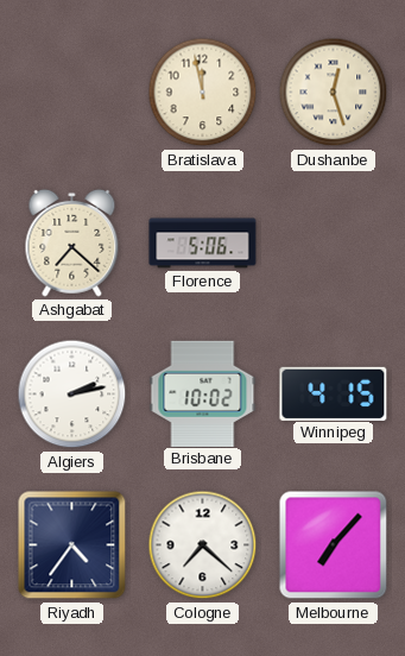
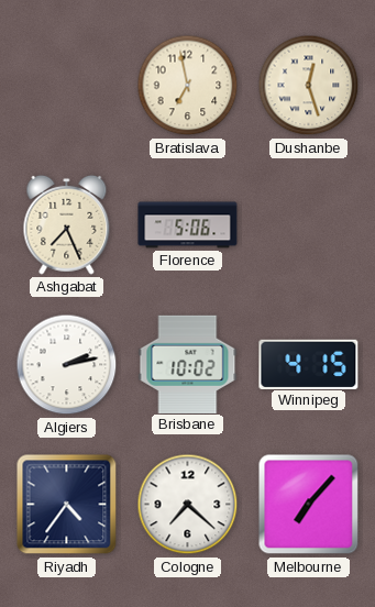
Bratislava: 11:58 -> 6:58 (188, 86)
Ashgabat: 7:22 -> 7:26 (67, 224)
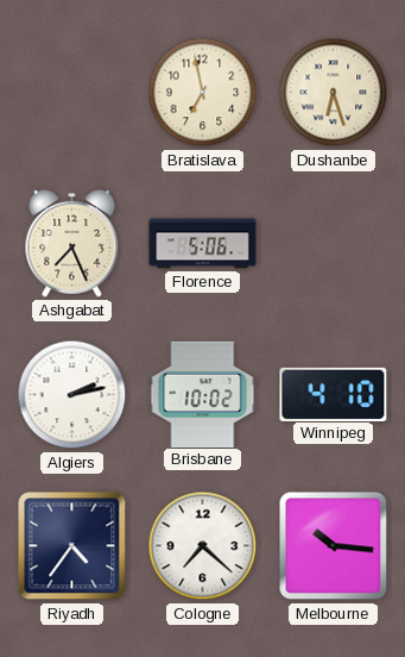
Dushanbe: 12:27 -> 6:27 (334, 93)
Winnipeg: 4:15 -> 4:10 (334, 394)
Melbourne: 7:07 -> 10:16 (334, 546)
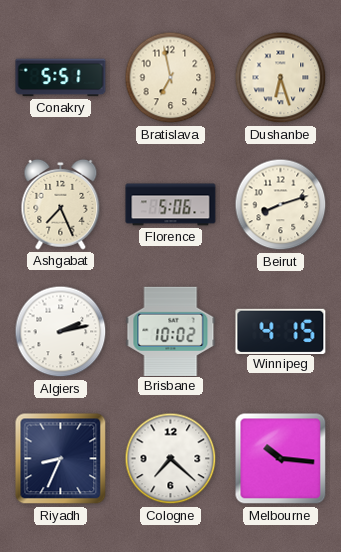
Conakry: none -> 5:51 (61, 78)
Beirut: none -> 8:12 (281, 205)
Winnipeg: 4:10 -> 4:15 (281, 331)
Riyadh: 4:36 -> 8:34 (61, 459)
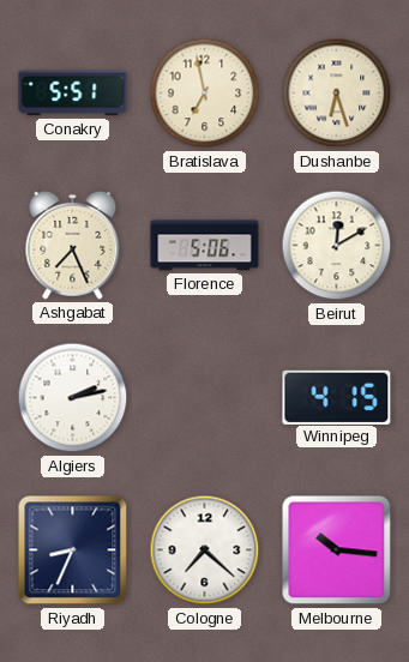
Beirut: 8:12 -> 12:10 (337, 246)
Brisbane: 10:02 -> none (171, 331)
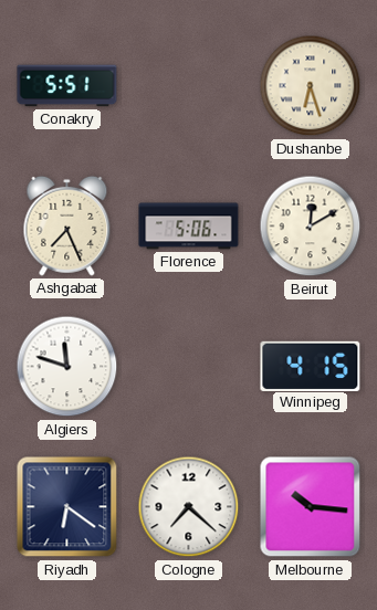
Bratislava: 6:58 -> none (205, 94)
Algiers: 2:13 -> 11:48 (67, 367)
Riyadh: 8:34 -> 6:21 (67, 507)
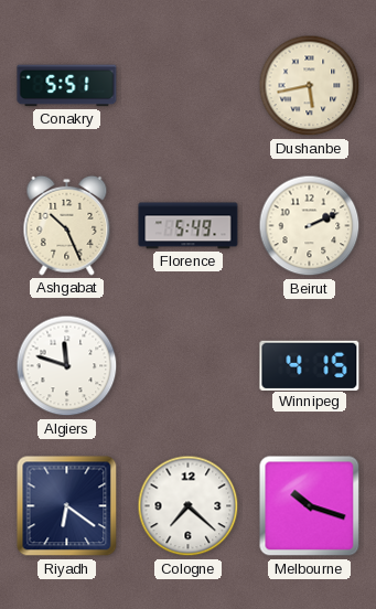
Dushanbe: 6:27 -> 5:43 (310, 86)
Ashgabat: 7:26 -> 10:26 (67, 225)
Florence: 5:06 -> 5:49 (189, 226)
Beirut: 12:10 -> 2:11 (310, 226)
Melbourne: 10:16 -> 10:18 (310, 506)
